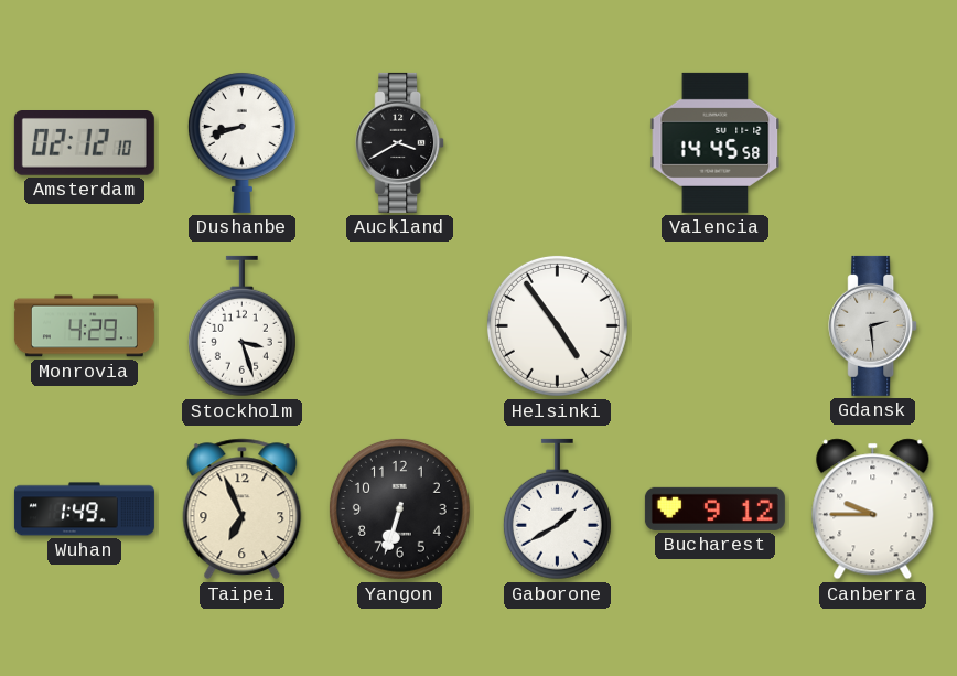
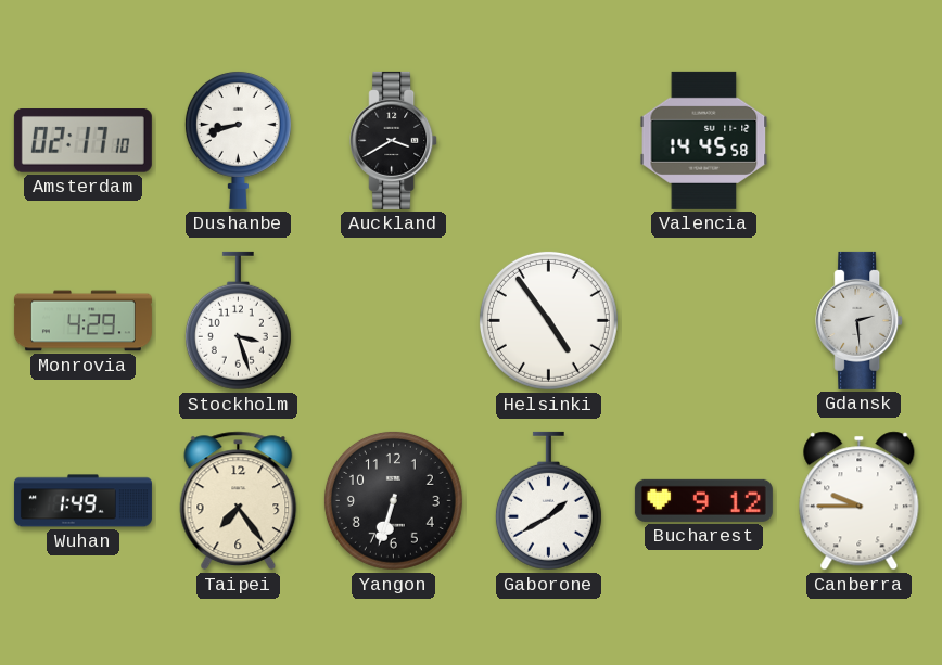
Amsterdam: 02:12 -> 02:17 (82, 141)
Taipei: 6:56 -> 7:24 (239, 501)
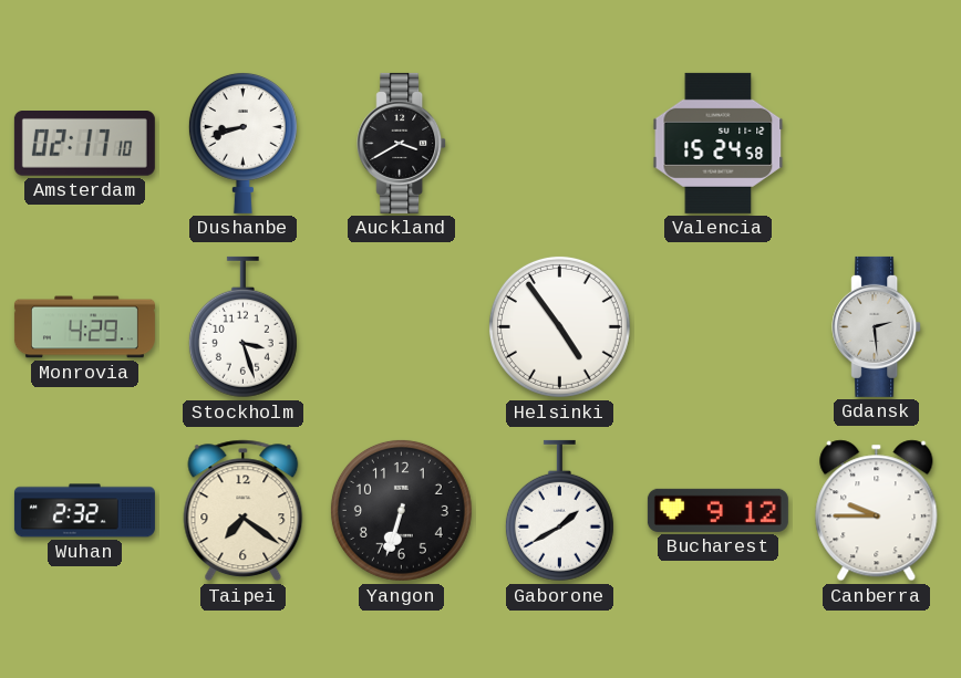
Valencia: 14:45 -> 15:24 (719, 143)
Wuhan: 1:49 -> 2:32 (84, 511)
Taipei: 7:24 -> 7:21 (244, 511)
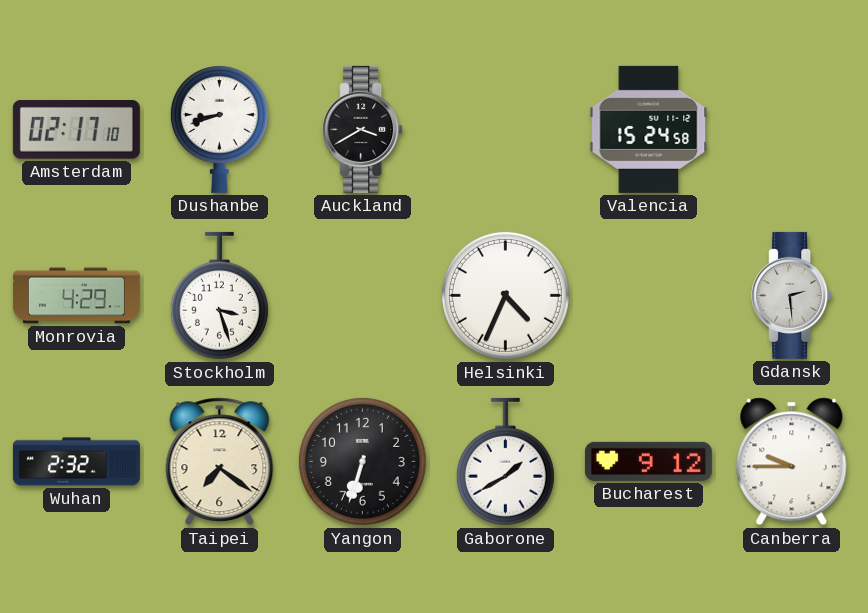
Helsinki: 4:54 -> 4:34 (505, 295)
